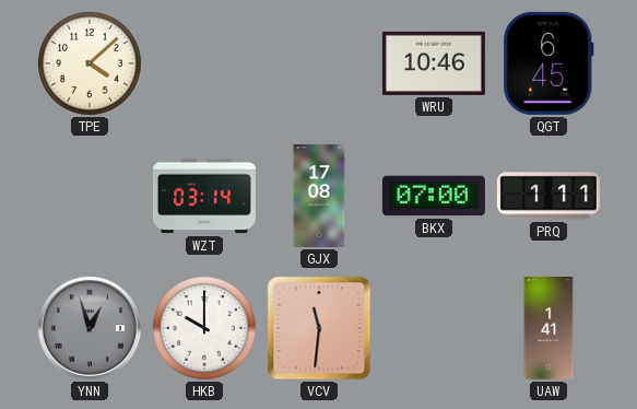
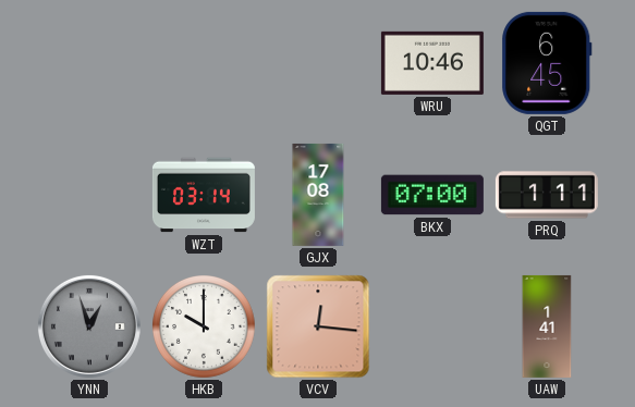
TPE: 4:08 -> none (91, 65)
VCV: 11:31 -> 12:16 (318, 326)
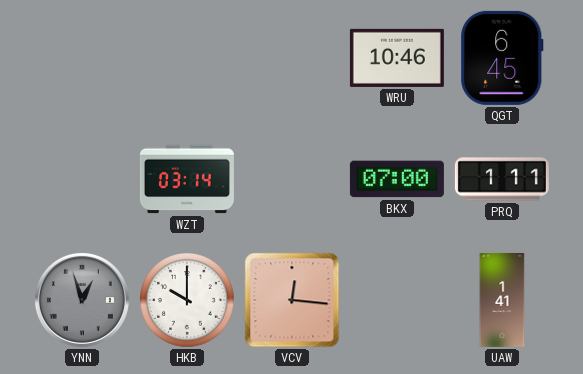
GJX: 17:08 -> none (318, 195)
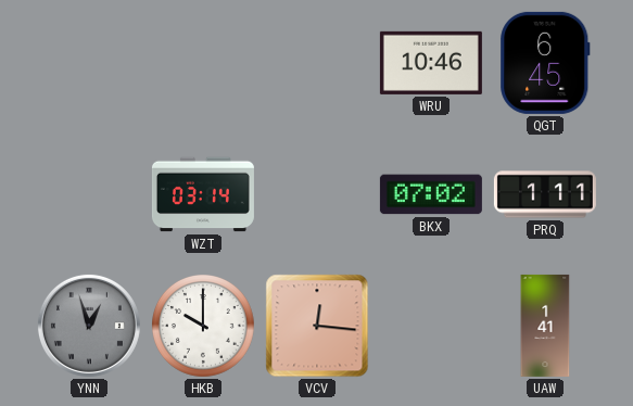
BKX: 07:00 -> 07:02 (431, 194)
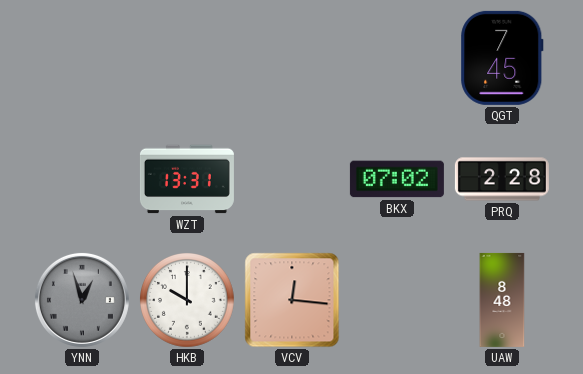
WRU: 10:46 -> none (431, 63)
QGT: 6:45 -> 7:45 (502, 58)
WZT: 03:14 -> 13:31 (187, 179)
PRQ: 1:11 -> 2:28 (502, 179)
UAW: 1:41 -> 8:48 (502, 300)
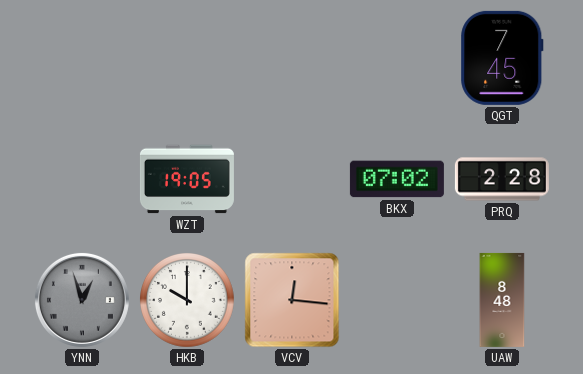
WZT: 13:31 -> 19:05 (187, 179)
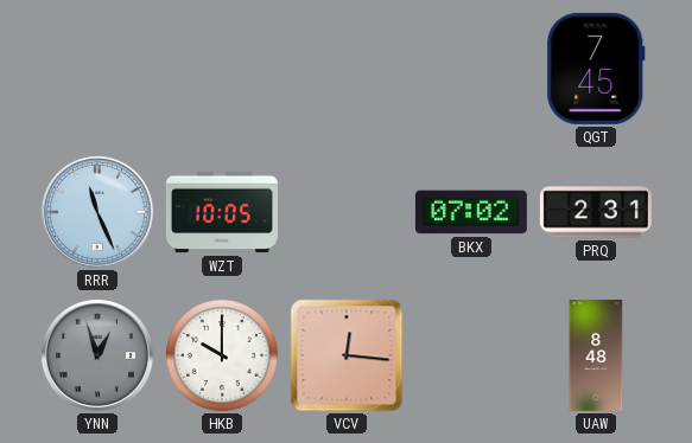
RRR: none -> 11:26 (97, 212)
WZT: 19:05 -> 10:05 (222, 212)
PRQ: 2:28 -> 2:31 (596, 212)
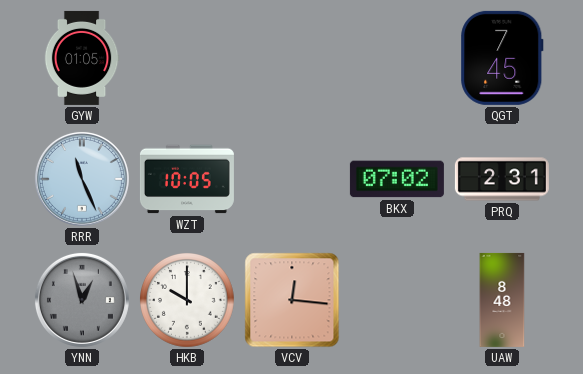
GYW: none -> 01:05 (82, 58)
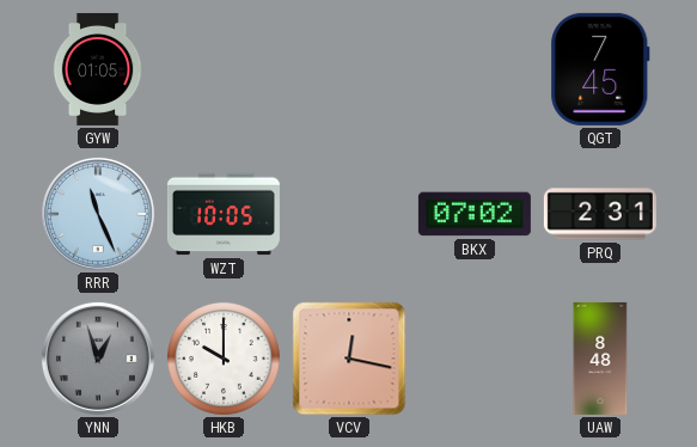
VCV: 12:16 -> 12:17 (349, 359)
